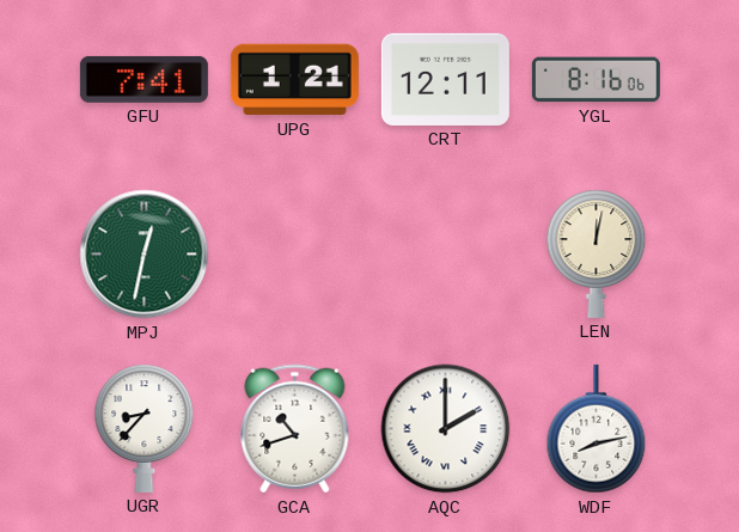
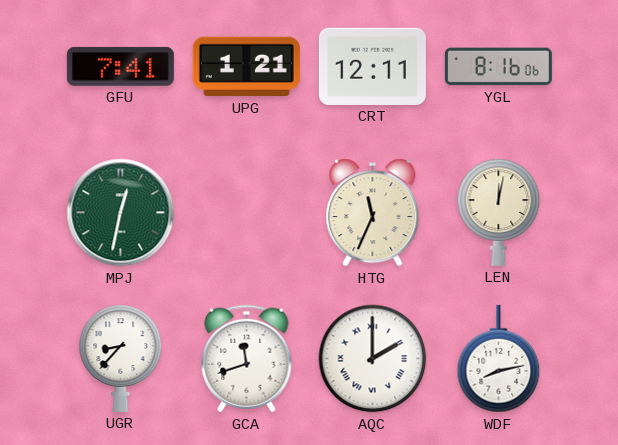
HTG: none -> 11:34 (373, 213)
GCA: 10:42 -> 11:42 (247, 359)
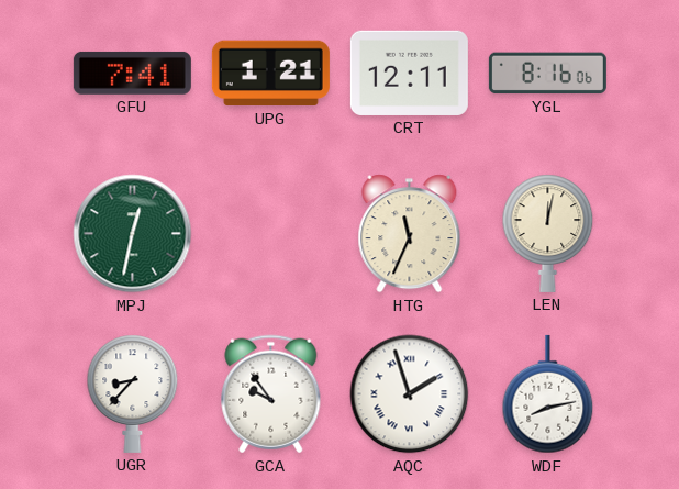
GCA: 11:42 -> 9:54 (271, 394)
AQC: 2:00 -> 1:57 (410, 394)
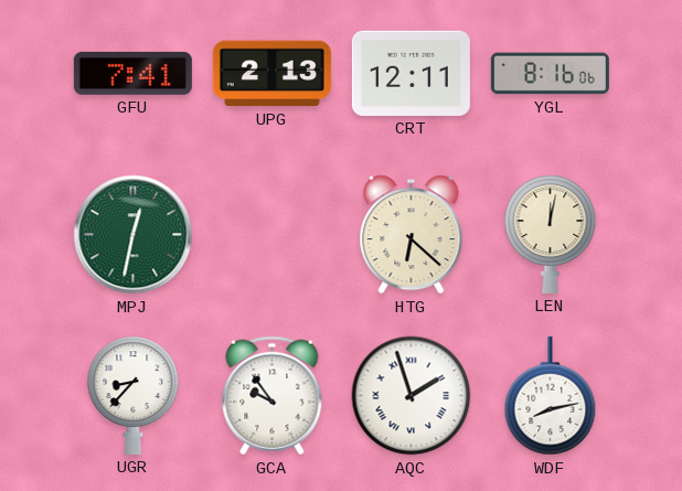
UPG: 1:21 -> 2:13 (271, 74)
HTG: 11:34 -> 6:22 (412, 235)
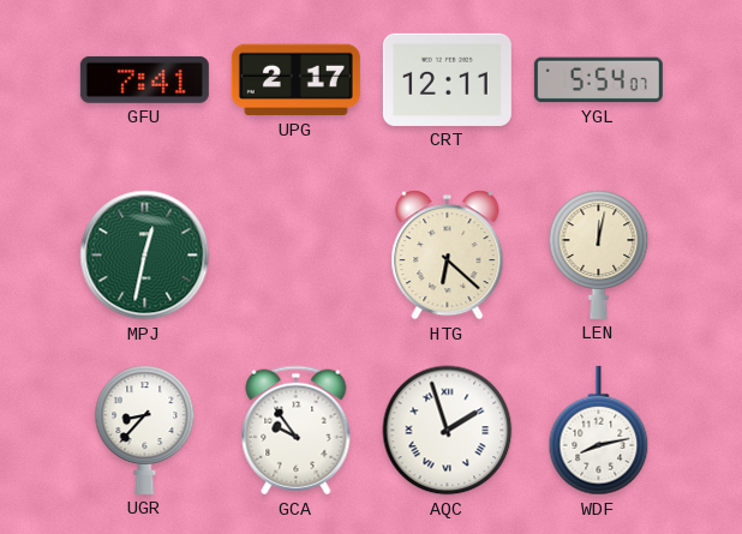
UPG: 2:13 -> 2:17 (295, 80)
YGL: 8:16 -> 5:54 (598, 80)
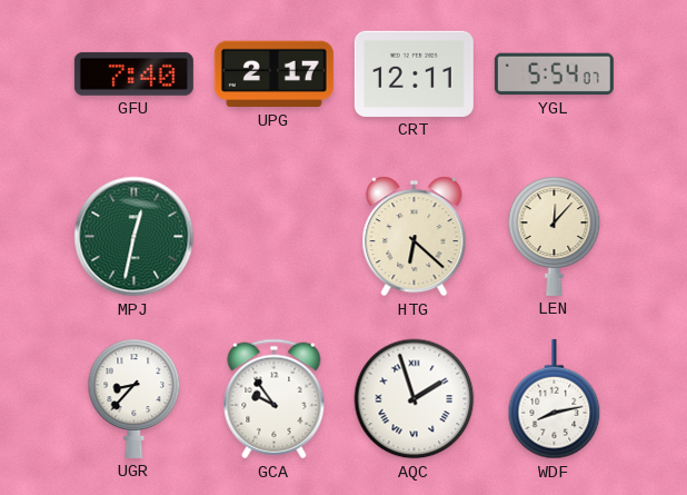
GFU: 7:41 -> 7:40 (133, 73)
LEN: 12:02 -> 12:07 (555, 236)
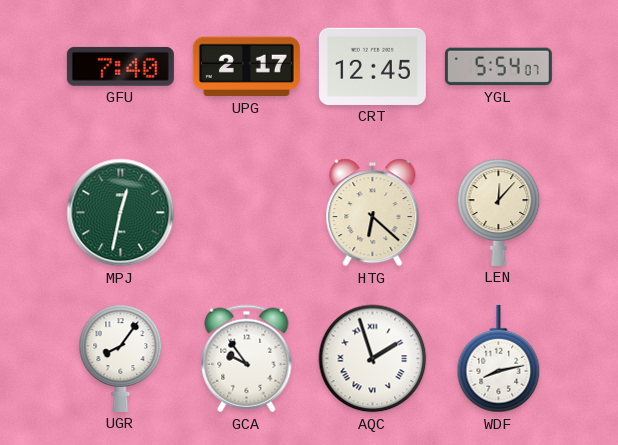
CRT: 12:11 -> 12:45 (372, 66)
UGR: 8:37 -> 8:06 (121, 358)
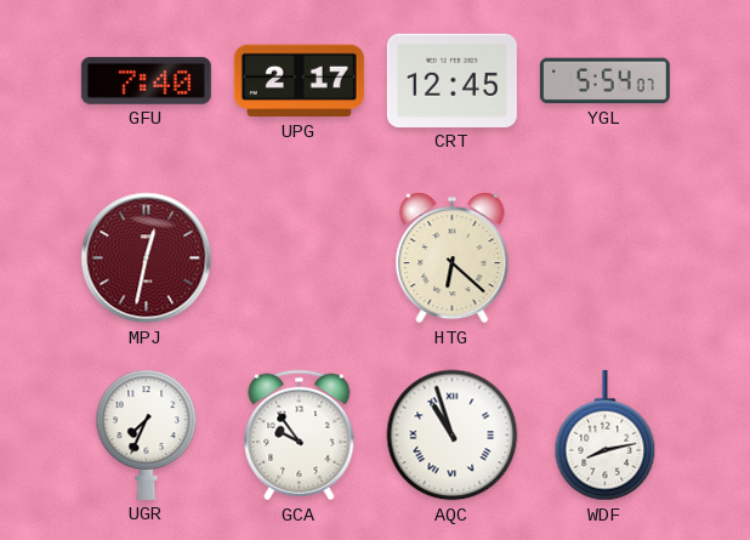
MPJ dial: green -> burgundy (147, 258)
LEN: 12:07 -> none (499, 212)
UGR: 8:06 -> 7:34 (147, 434)
AQC: 1:57 -> 10:57 (453, 436)
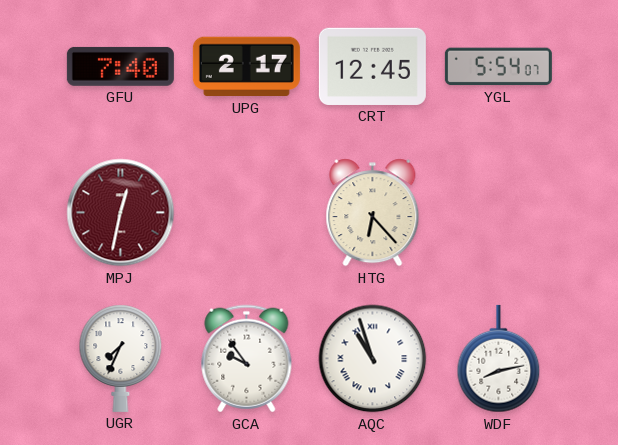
HTG: 6:22 -> 6:23 (373, 213)
